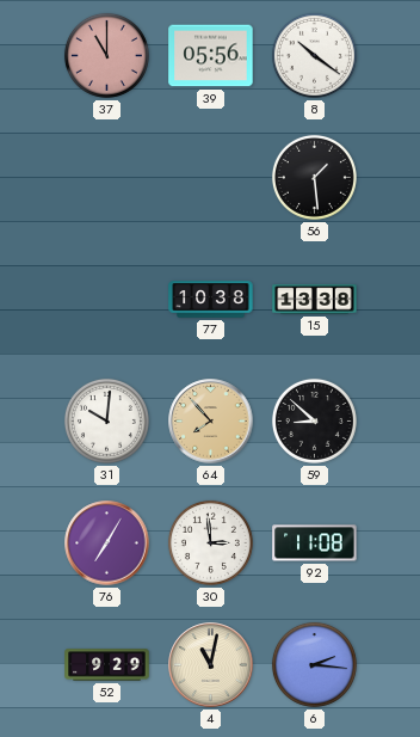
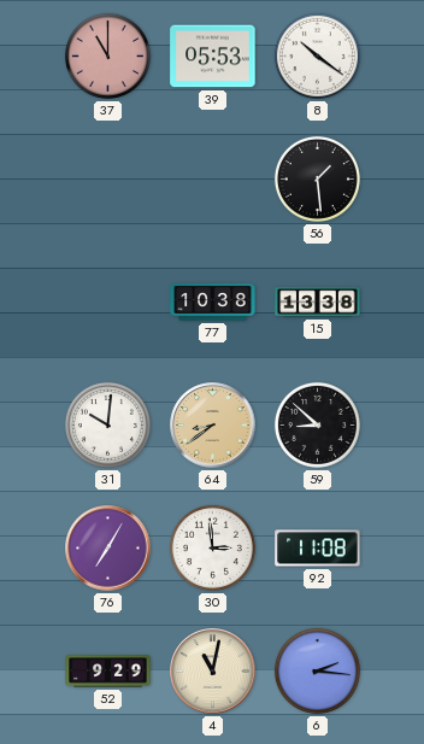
39: 05:56 -> 05:53 (213, 57)
64: 7:53 -> 8:39 (213, 426)
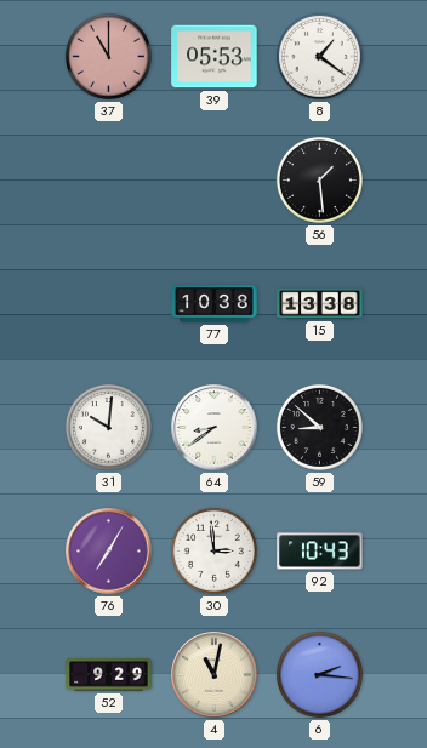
8: 10:21 -> 1:21 (319, 56)
64 dial: champagne -> white (215, 428)
92: 11:08 -> 10:43 (320, 552)
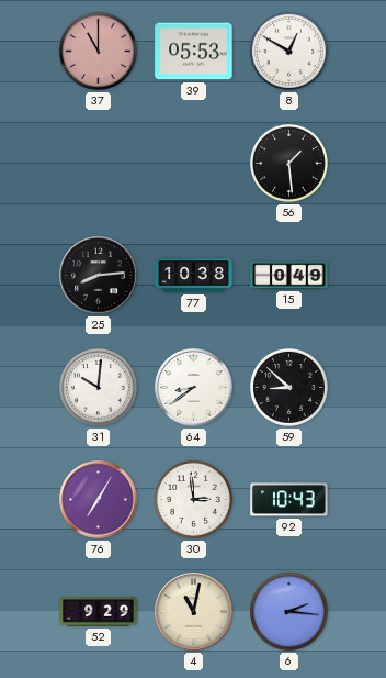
8: 1:21 -> 12:50 (288, 51)
25: none -> 8:14 (99, 276)
15: 13:38 -> 0:49 (289, 276)
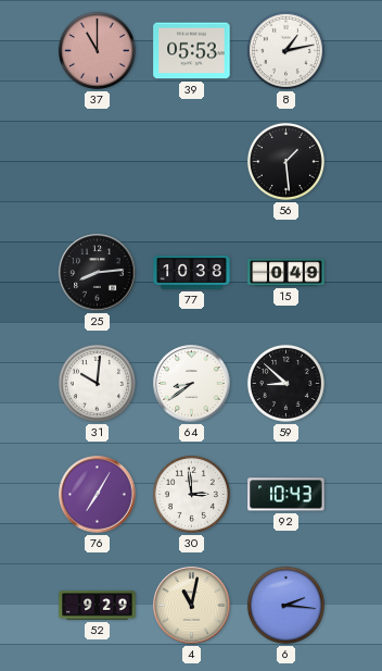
8: 12:50 -> 1:13 (285, 50)
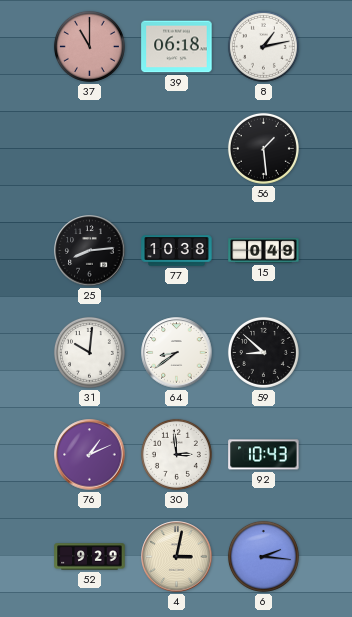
39: 05:53 -> 06:18 (177, 47)
76: 7:05 -> 1:11 (90, 455)
4: 11:02 -> 3:02 (177, 557)
